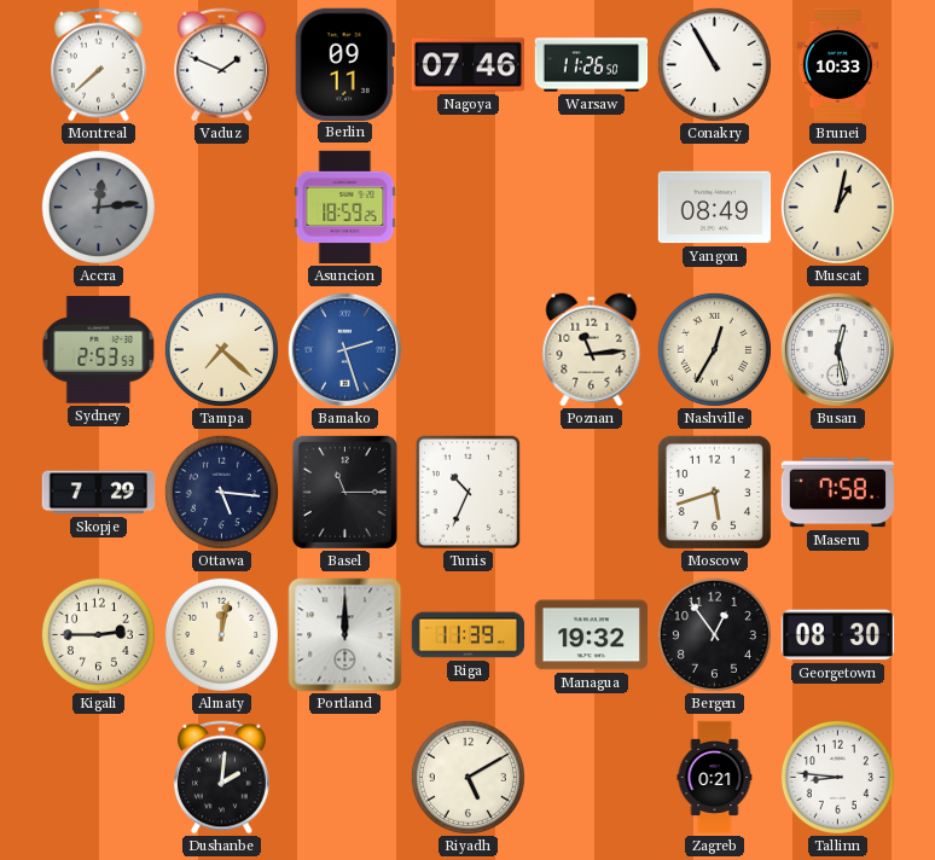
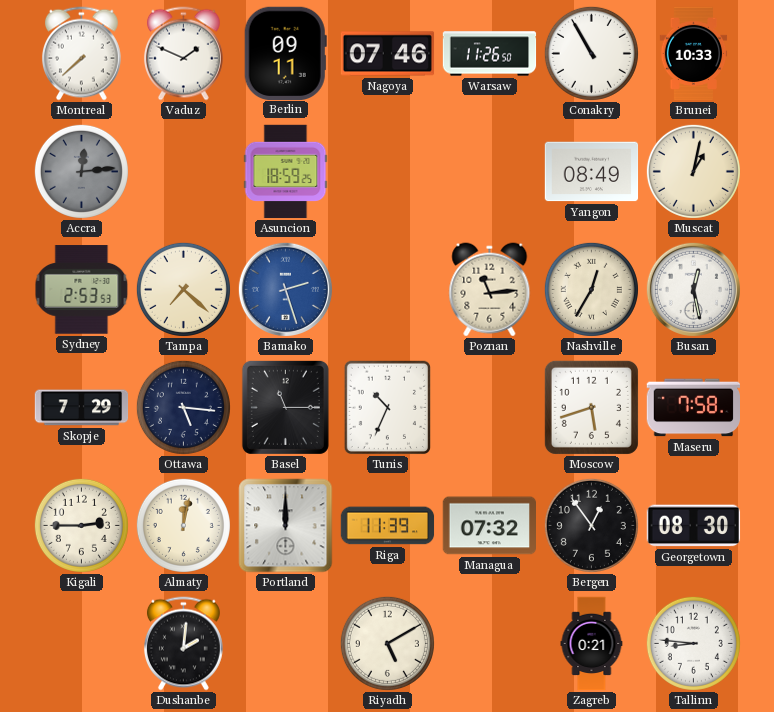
Managua: 19:32 -> 07:32 (490, 526)
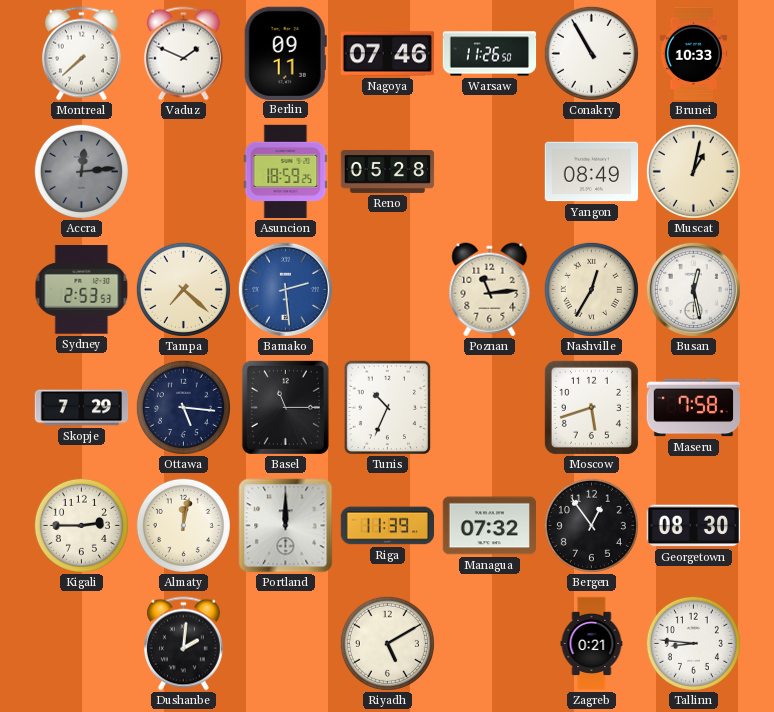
Reno: none -> 05:28 (388, 171)
Bamako: 2:27 -> 2:29 (285, 289)
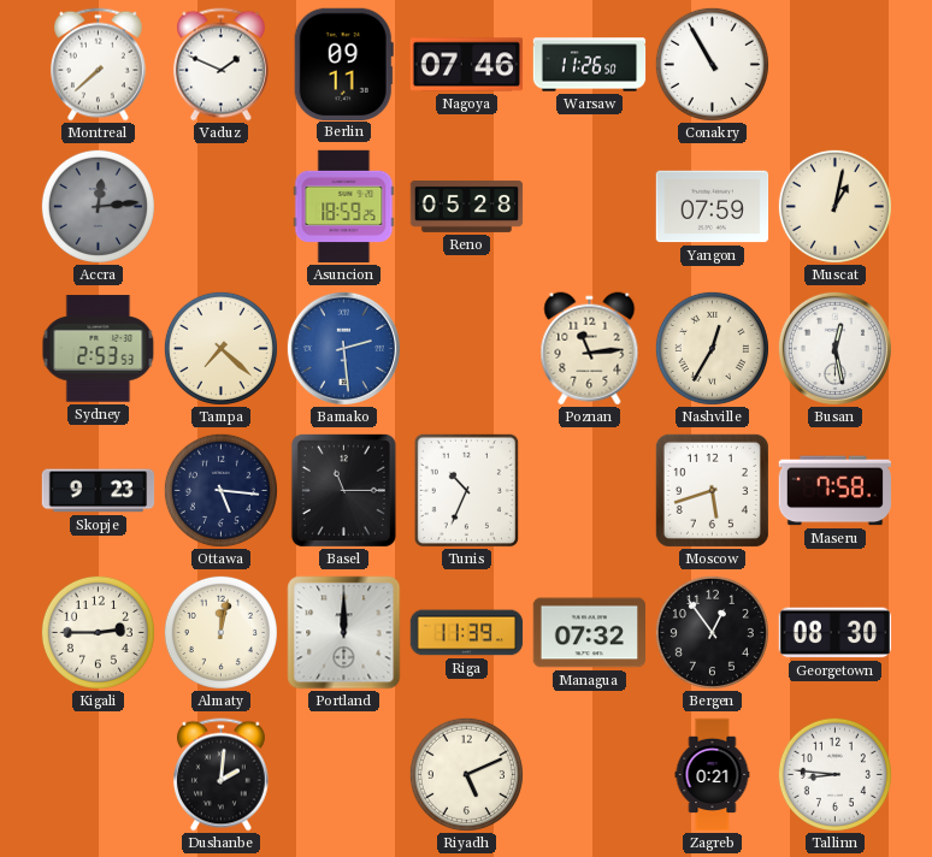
Brunei: 10:33 -> none (694, 54)
Yangon: 08:49 -> 07:59 (713, 207)
Skopje: 7:29 -> 9:23 (99, 491)
Riyadh: 5:10 -> 5:11 (466, 774)
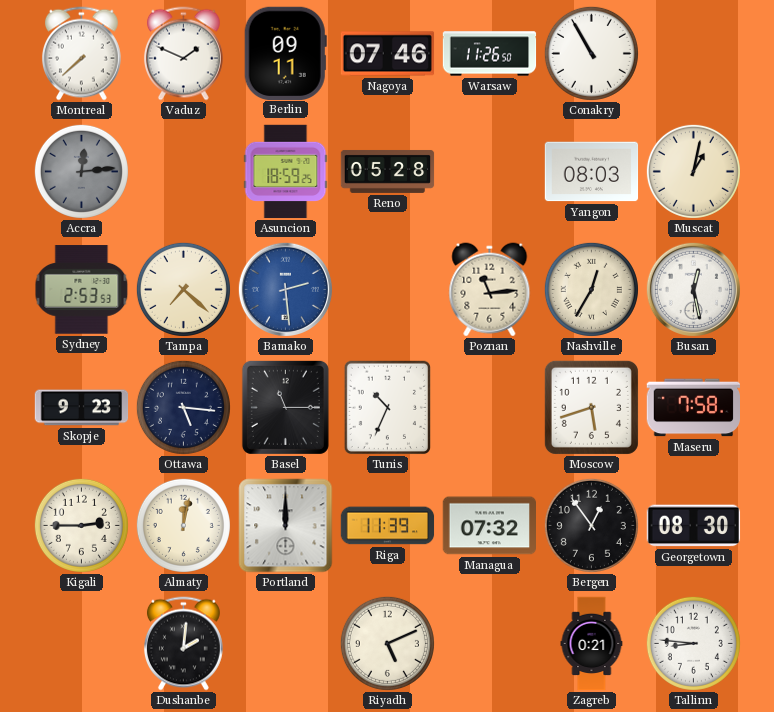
Yangon: 07:59 -> 08:03 (592, 172)
